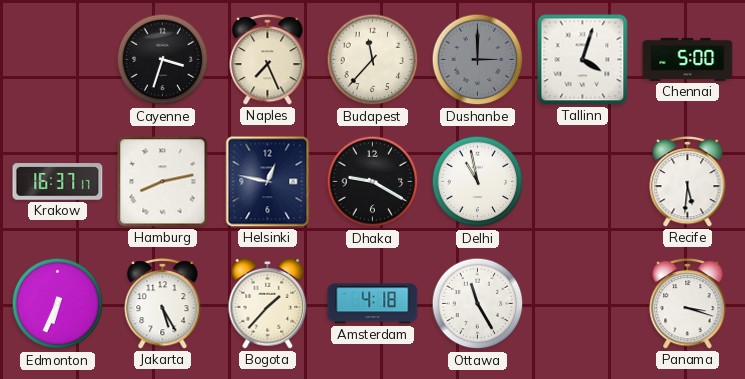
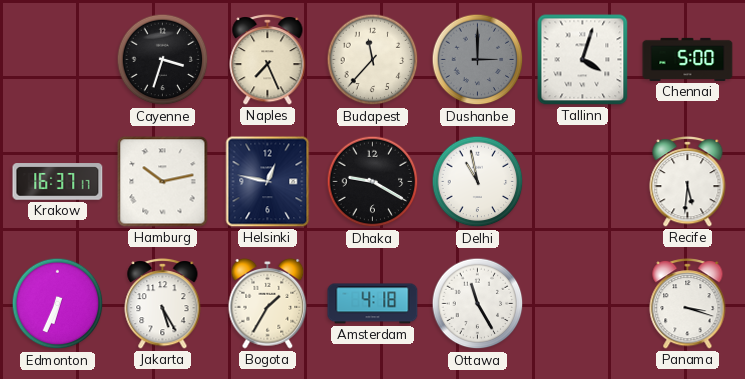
Hamburg: 8:13 -> 10:13 (163, 182)
Bogota: 1:37 -> 1:35 (268, 303)
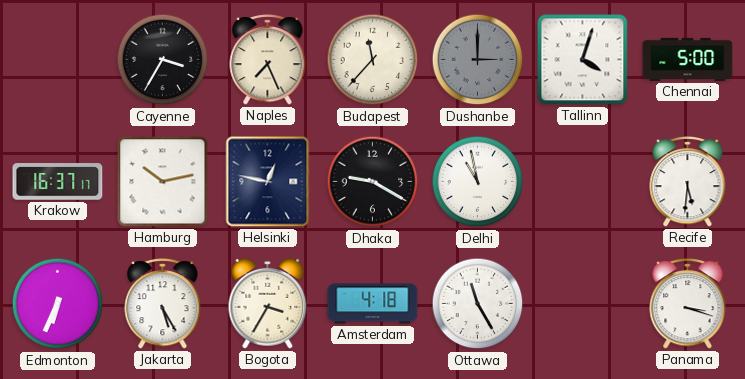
Cayenne: 3:33 -> 3:35 (163, 60)
Bogota: 1:35 -> 3:35 (268, 303)
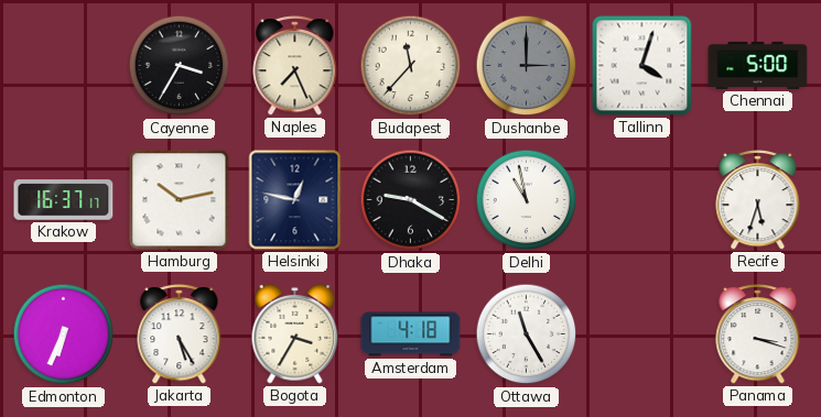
Recife: 5:31 -> 5:33 (758, 200)
